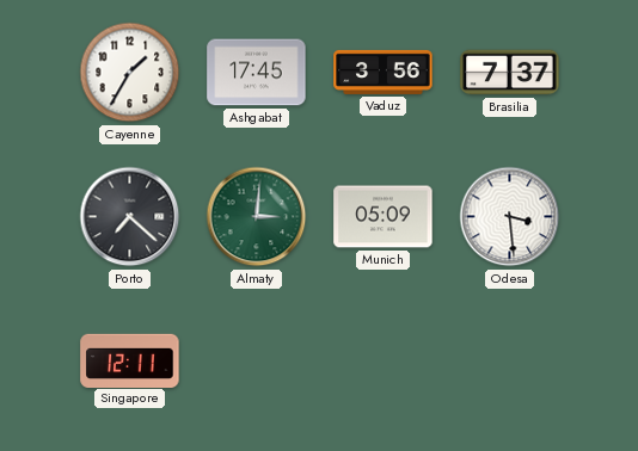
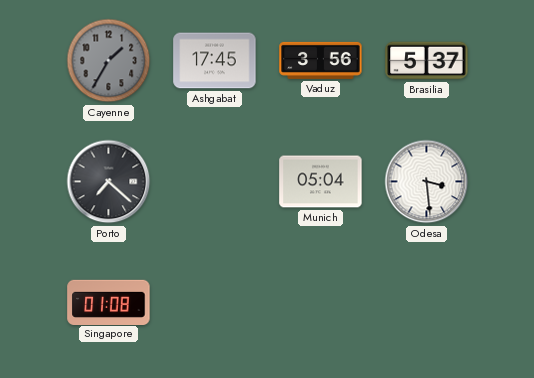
Cayenne dial: white -> grey (109, 61)
Brasilia: 7:37 -> 5:37 (427, 61)
Almaty: 3:01 -> none (257, 217)
Munich: 05:09 -> 05:04 (321, 182)
Singapore: 12:11 -> 01:08 (109, 302)
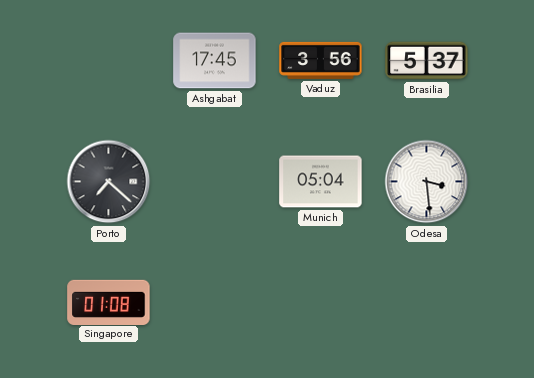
Cayenne: 1:35 -> none (109, 61)
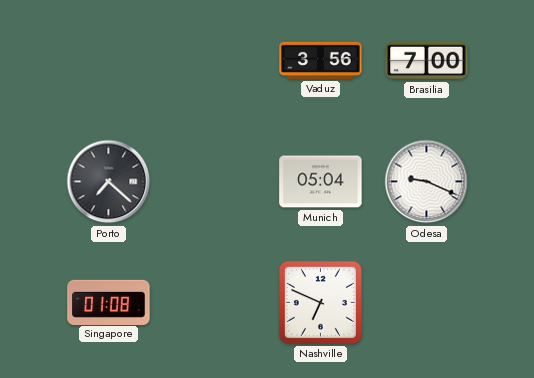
Ashgabat: 17:45 -> none (215, 61)
Brasilia: 5:37 -> 7:00 (427, 61)
Odesa: 3:29 -> 9:19 (427, 182)
Nashville: none -> 6:49 (320, 302)
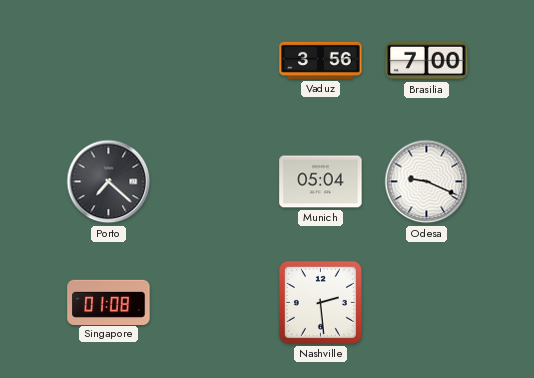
Nashville: 6:49 -> 2:29 (320, 302)
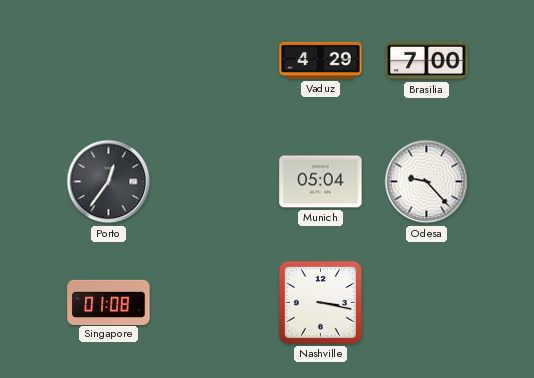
Vaduz: 3:56 -> 4:29 (321, 60)
Porto: 7:22 -> 12:36 (109, 182)
Odesa: 9:19 -> 9:23 (427, 182)
Nashville: 2:29 -> 3:17 (320, 302)
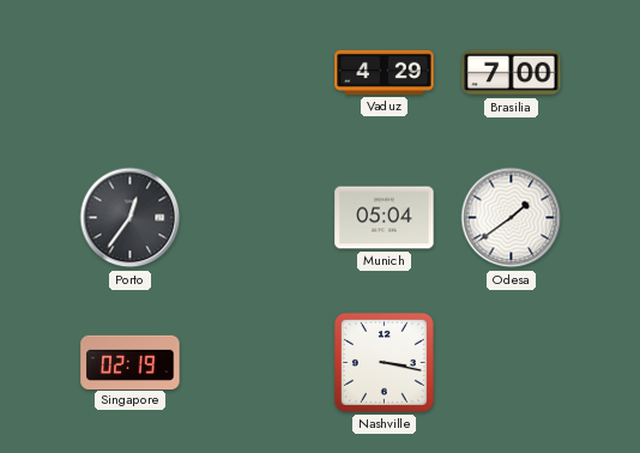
Odesa: 9:23 -> 1:39 (512, 218)
Singapore: 01:08 -> 02:19 (131, 362)
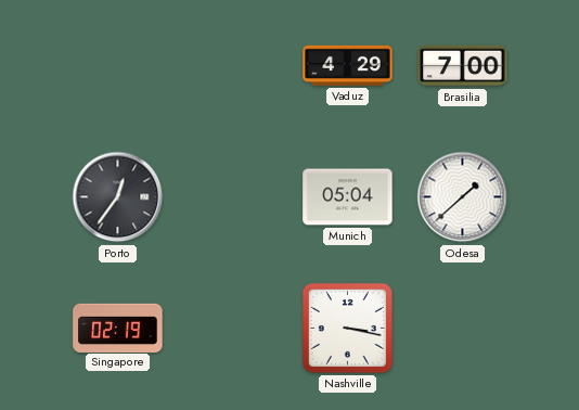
Odesa: 1:39 -> 1:38 (463, 197)
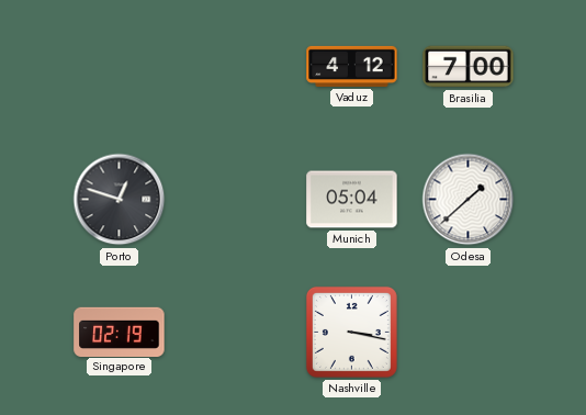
Vaduz: 4:29 -> 4:12 (352, 66)
Porto: 12:36 -> 12:48 (120, 200)
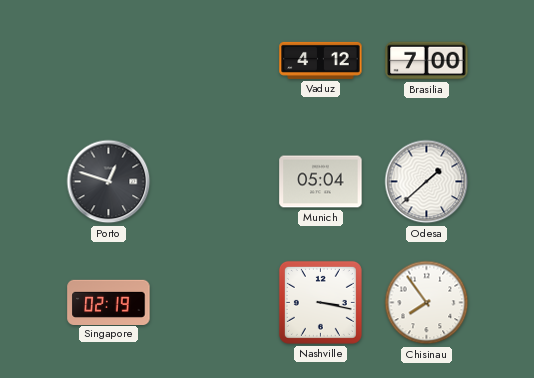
Chisinau: none -> 7:54 (427, 303)
